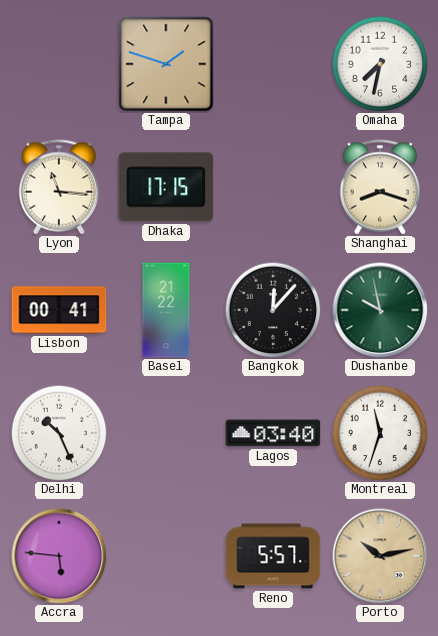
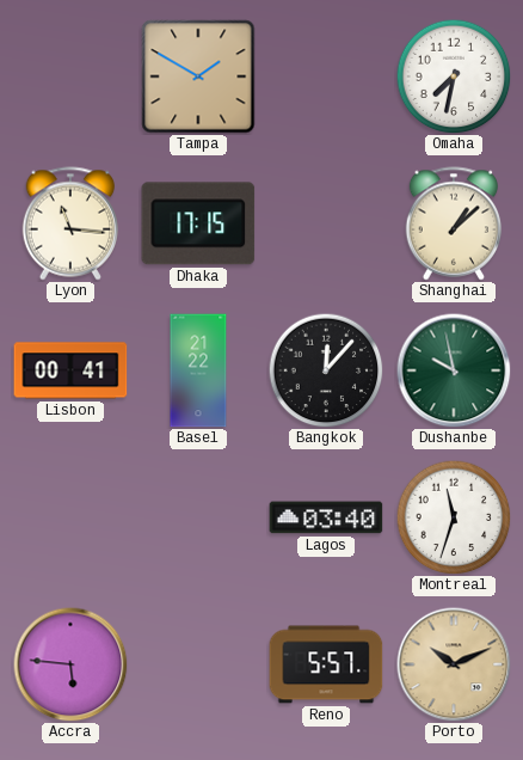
Tampa: 1:48 -> 1:50 (198, 76)
Shanghai: 8:18 -> 1:08 (453, 223)
Delhi: 10:26 -> none (59, 433)
Porto: 10:13 -> 10:11 (454, 664)
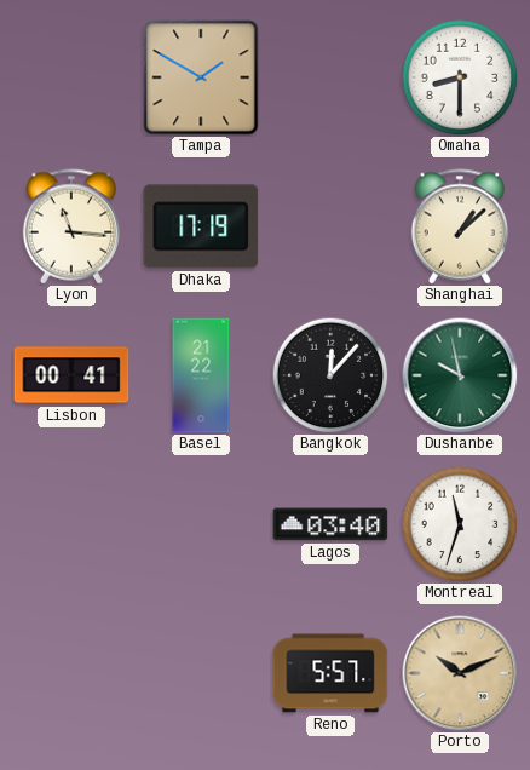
Omaha: 7:32 -> 8:30 (460, 77)
Dhaka: 17:15 -> 17:19 (201, 226)
Accra: 5:46 -> none (70, 664)
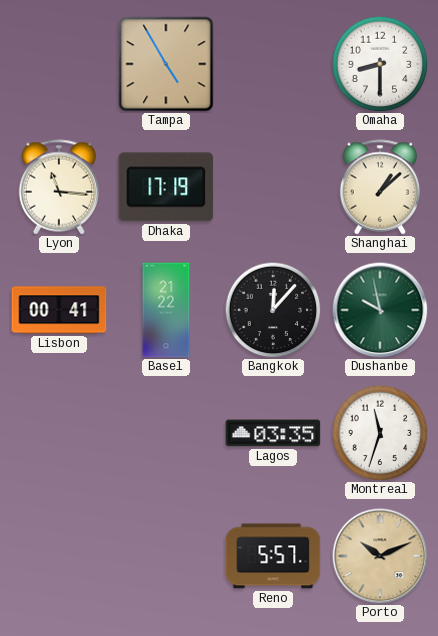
Tampa: 1:50 -> 4:55 (166, 64)
Lagos: 03:40 -> 03:35 (273, 433)
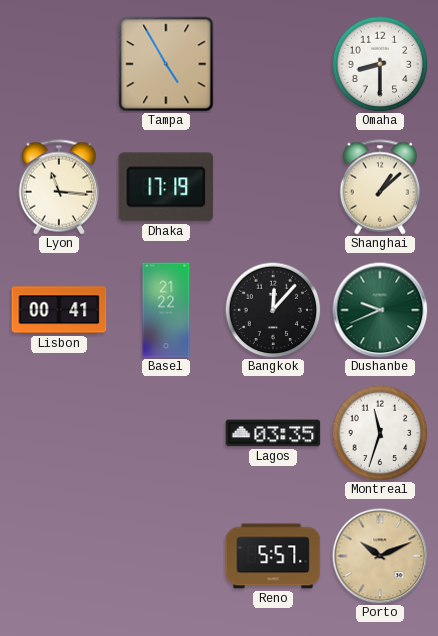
Dushanbe: 9:58 -> 9:41 (380, 310)
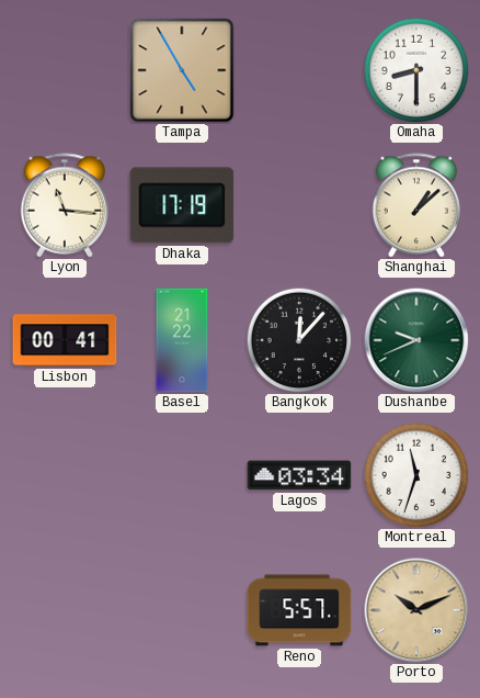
Lagos: 03:35 -> 03:34 (299, 475)
